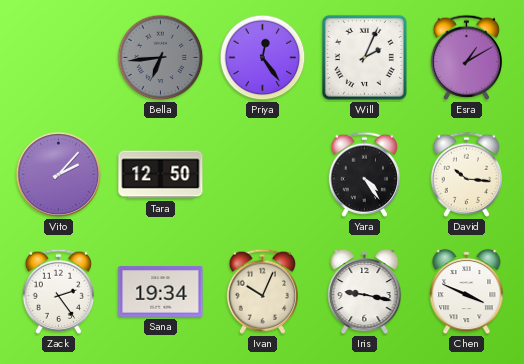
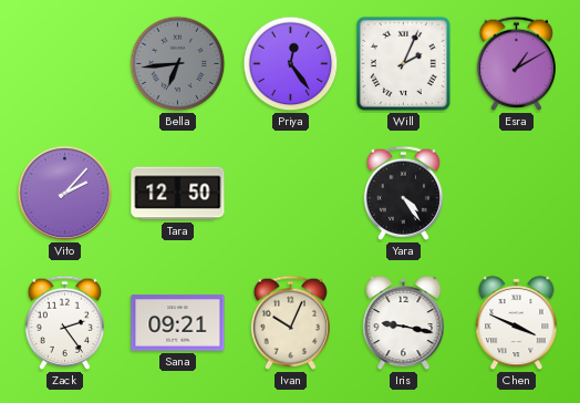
David: 10:16 -> none (466, 174)
Sana: 19:34 -> 09:21 (178, 323)
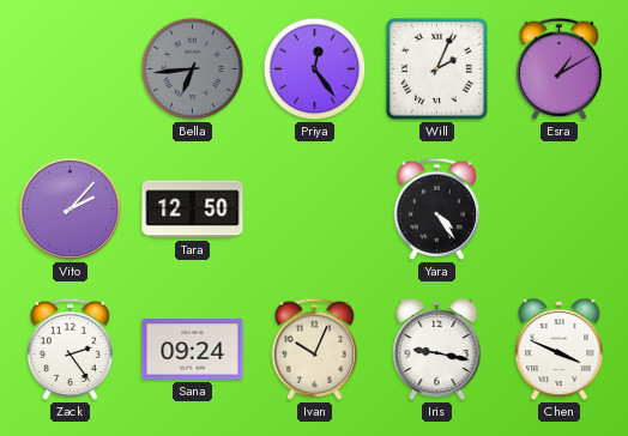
Sana: 09:21 -> 09:24 (193, 350)
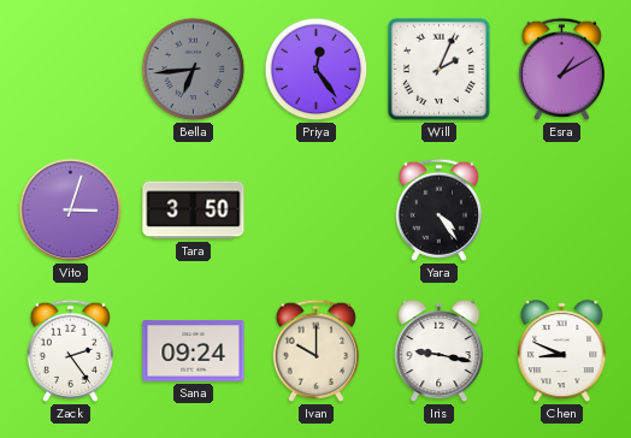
Vito: 2:07 -> 3:03 (71, 211)
Tara: 12:50 -> 3:50 (194, 211)
Ivan: 10:04 -> 10:00 (315, 350)
Chen: 3:49 -> 8:49 (562, 351)
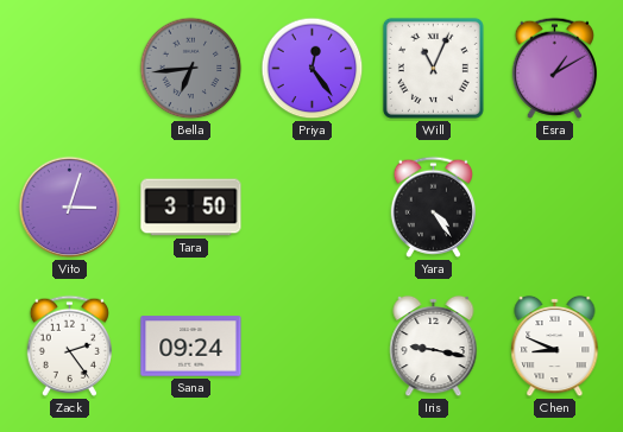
Will: 2:04 -> 11:04 (433, 68)
Ivan: 10:00 -> none (315, 350)
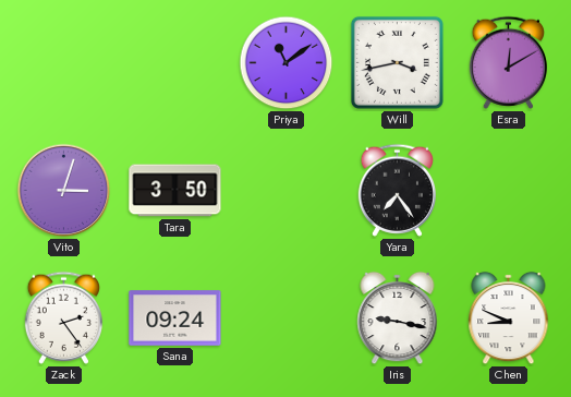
Bella: 6:44 -> none (191, 69)
Priya: 12:24 -> 11:09 (287, 63)
Will: 11:04 -> 3:43 (397, 62)
Esra: 1:10 -> 12:10 (508, 62)
Yara: 4:24 -> 7:24 (397, 190)
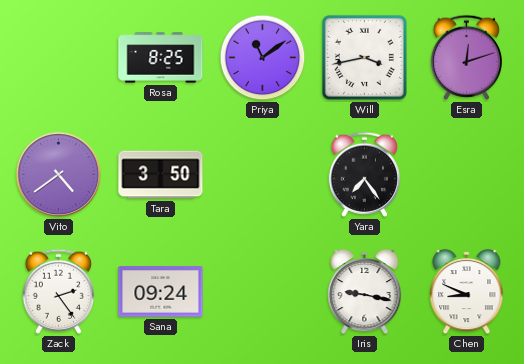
Rosa: none -> 8:25 (161, 58)
Esra: 12:10 -> 12:12 (466, 57)
Vito: 3:03 -> 4:39 (59, 175)
